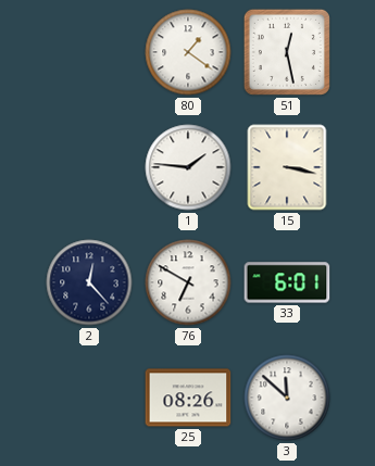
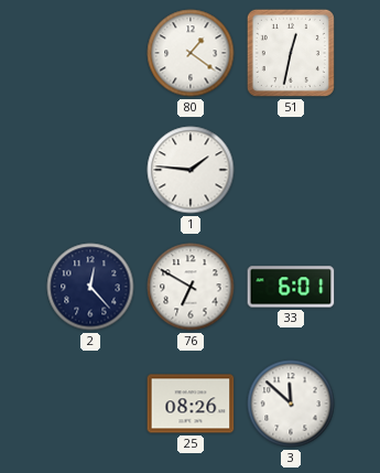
51: 12:28 -> 12:32 (291, 53)
15: 3:17 -> none (287, 167)
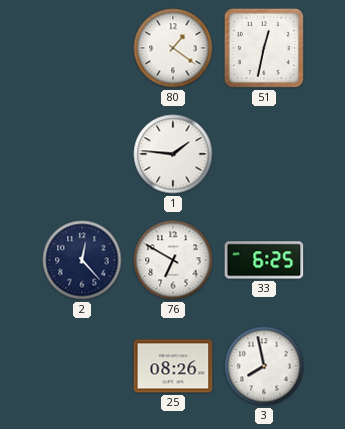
33: 6:01 -> 6:25 (264, 260)
3: 11:52 -> 7:58 (264, 366)
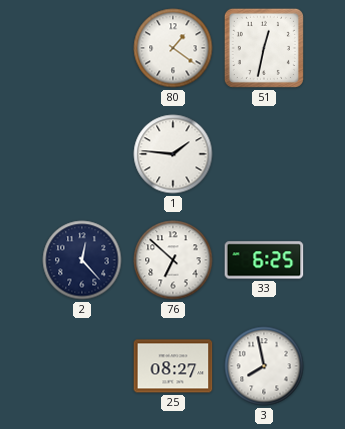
76: 6:50 -> 6:52 (173, 260)
25: 08:26 -> 08:27 (173, 366)
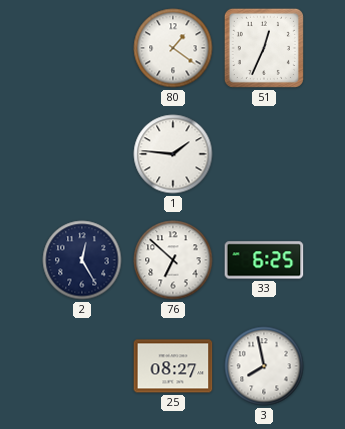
51: 12:32 -> 12:34 (264, 48)
2: 12:23 -> 12:25 (82, 260)
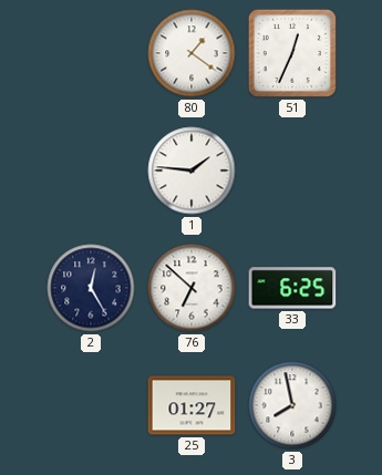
25: 08:27 -> 01:27 (192, 405)
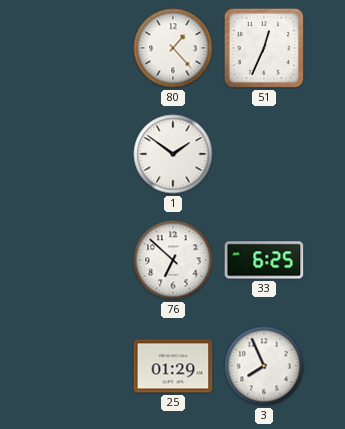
80: 1:21 -> 1:23 (173, 48)
1: 1:46 -> 1:51 (173, 154)
2: 12:25 -> none (91, 288)
25: 01:27 -> 01:29 (173, 366)
3: 7:58 -> 7:56 (264, 366)
